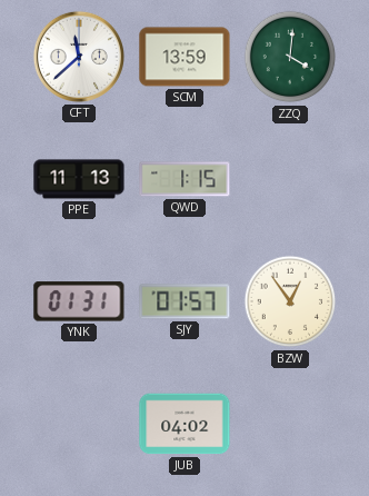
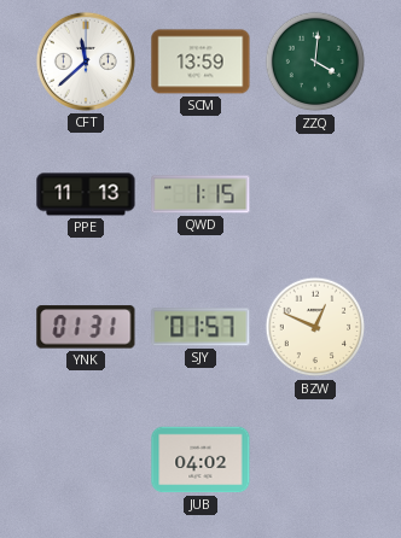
BZW: 12:54 -> 12:49 (315, 327)
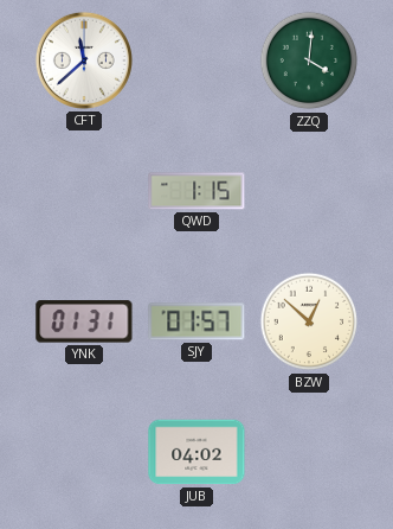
SCM: 13:59 -> none (200, 62)
PPE: 11:13 -> none (86, 194)
BZW: 12:49 -> 12:52 (309, 321)
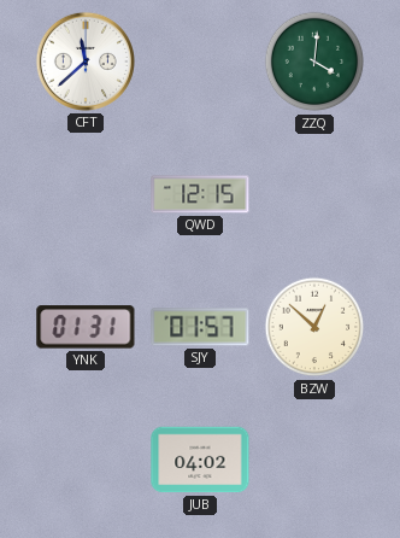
QWD: 1:15 -> 12:15 (200, 194)
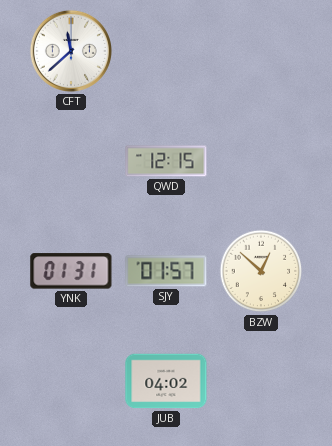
ZZQ: 4:01 -> none (314, 62)
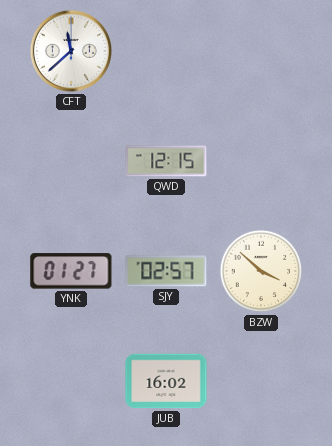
YNK: 01:31 -> 01:27 (71, 271)
SJY: 01:57 -> 02:57 (166, 271)
BZW: 12:52 -> 3:52 (261, 271)
JUB: 04:02 -> 16:02 (166, 381)
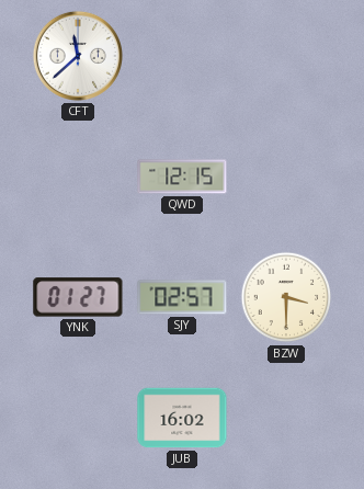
BZW: 3:52 -> 3:30 (286, 297)
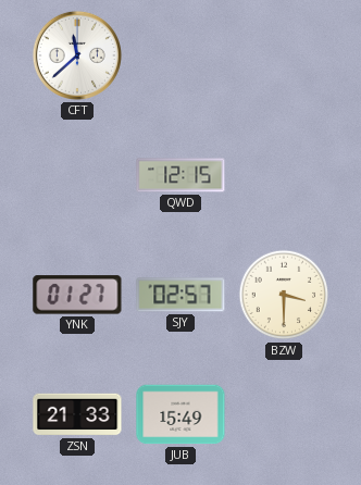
ZSN: none -> 21:33 (77, 414)
JUB: 16:02 -> 15:49 (180, 414)
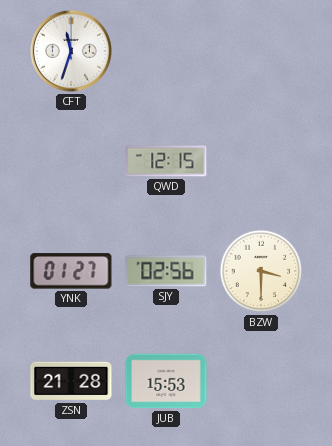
CFT: 11:38 -> 11:33 (71, 51)
SJY: 02:57 -> 02:56 (166, 271)
ZSN: 21:33 -> 21:28 (71, 381)
JUB: 15:49 -> 15:53 (166, 381)
